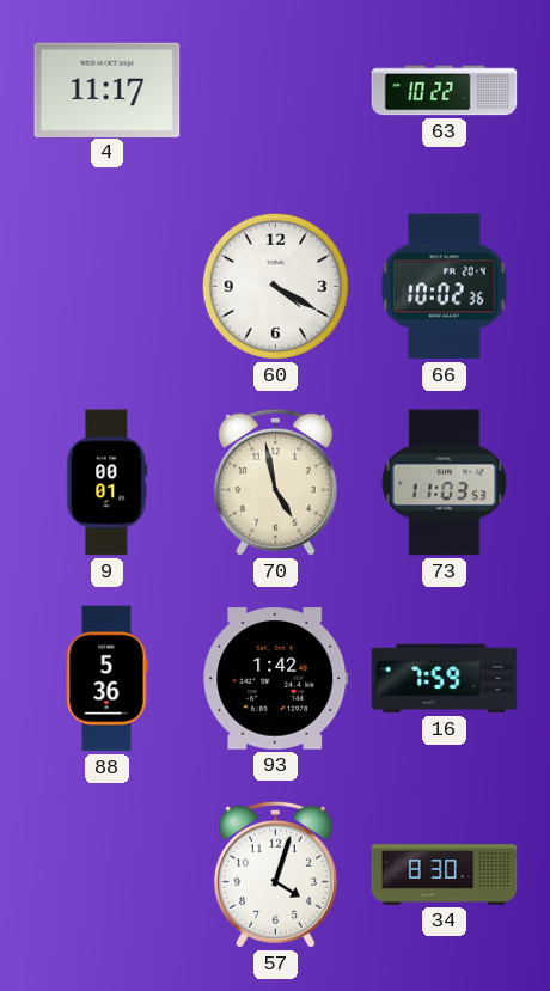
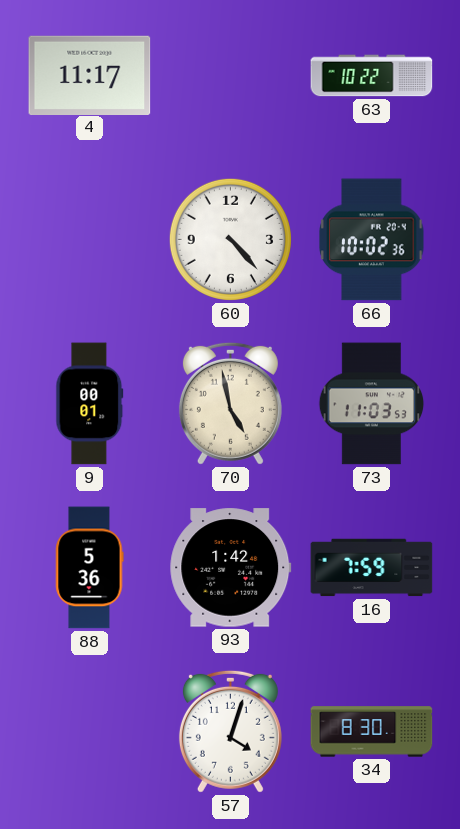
60: 4:20 -> 4:23 (230, 239)
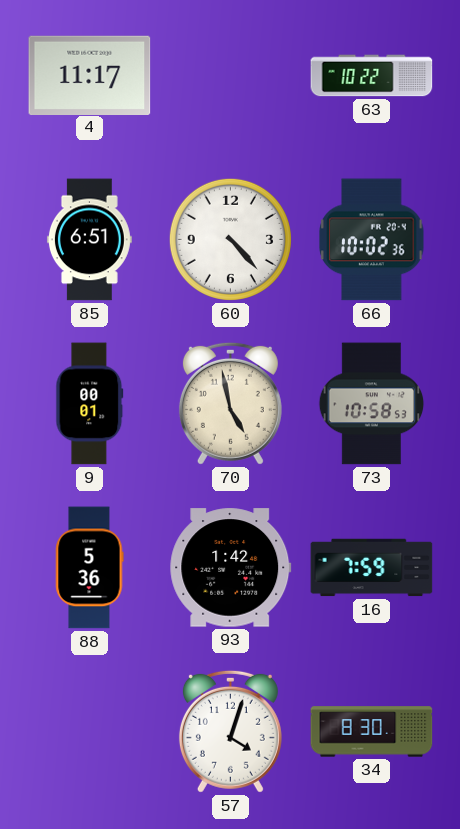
85: none -> 6:51 (89, 240)
73: 11:03 -> 10:58 (372, 404)
